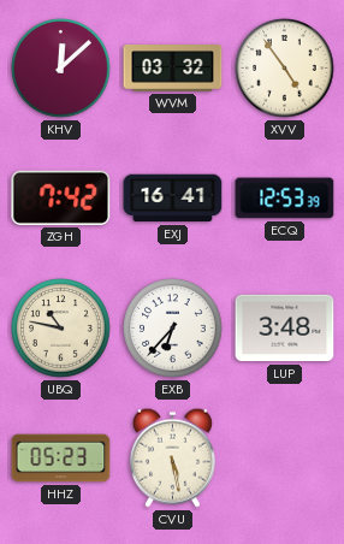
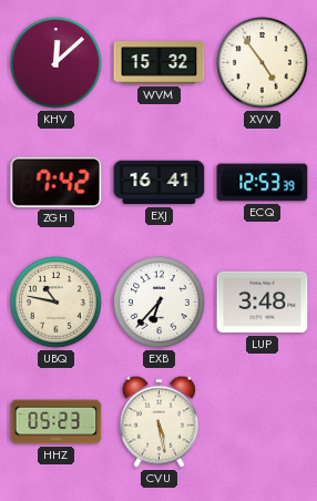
WVM: 03:32 -> 15:32 (160, 63)
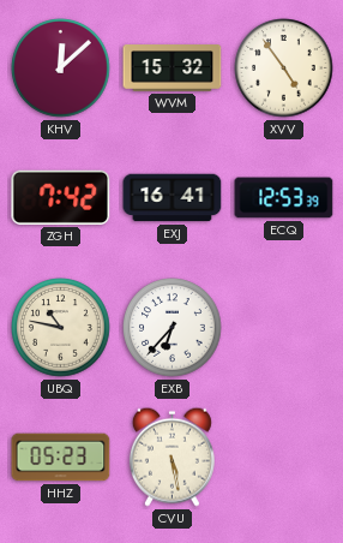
LUP: 3:48 -> none (263, 303)
